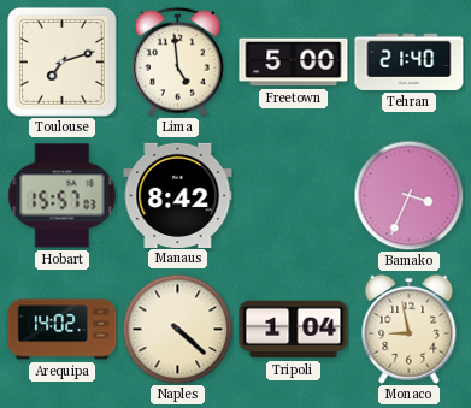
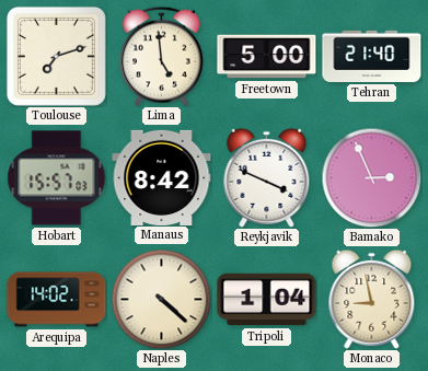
Reykjavik: none -> 3:49 (267, 177)
Bamako: 3:34 -> 2:56 (371, 177)
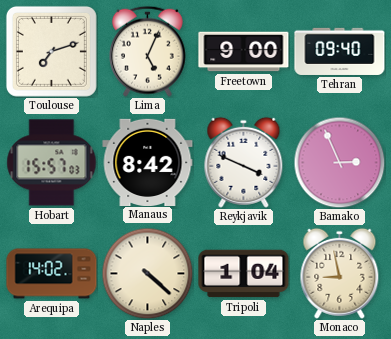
Lima: 4:59 -> 5:04 (148, 51)
Freetown: 5:00 -> 9:00 (244, 52)
Tehran: 21:40 -> 09:40 (340, 51)
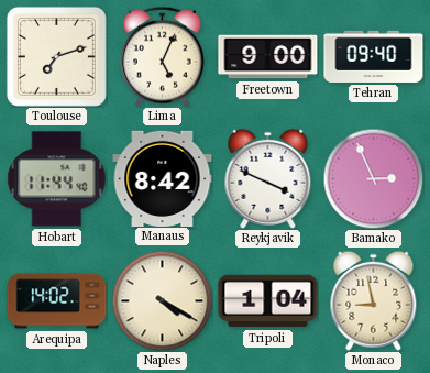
Hobart: 15:57 -> 11:44 (57, 179)
Naples: 4:22 -> 4:20 (162, 300)
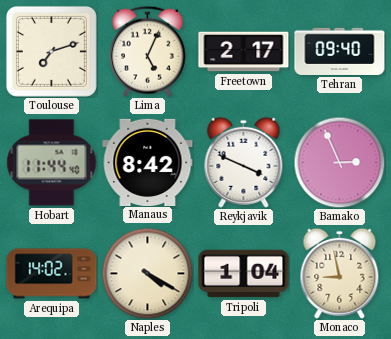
Freetown: 9:00 -> 2:17 (244, 52)
